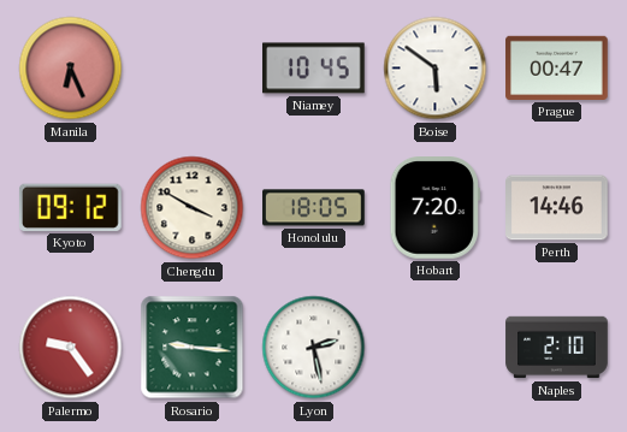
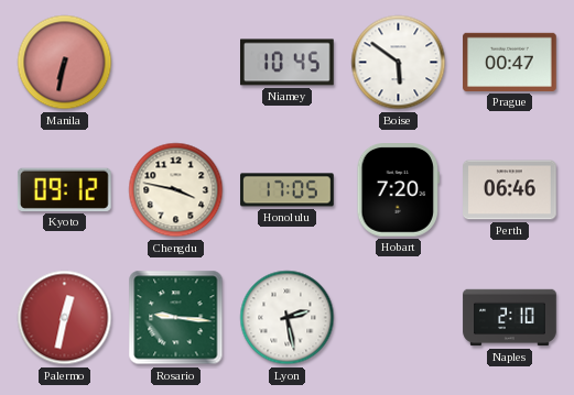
Manila: 6:26 -> 6:32 (65, 63)
Chengdu: 3:50 -> 3:47 (176, 190)
Honolulu: 18:05 -> 17:05 (288, 190)
Perth: 14:46 -> 06:46 (510, 190)
Palermo: 9:24 -> 12:32 (65, 318)
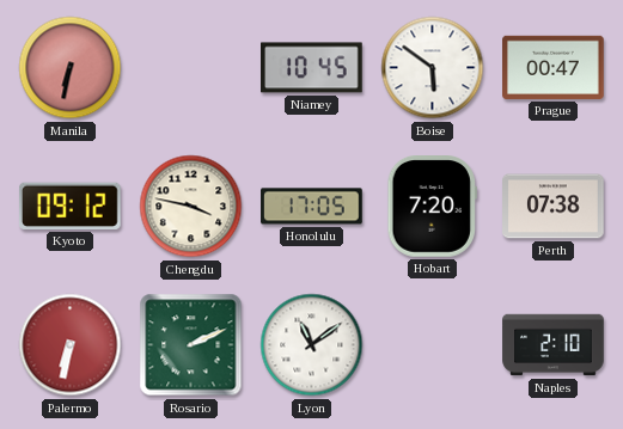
Perth: 06:46 -> 07:38 (554, 207)
Palermo: 12:32 -> 6:32 (71, 345)
Rosario: 9:16 -> 2:11 (191, 345)
Lyon: 2:28 -> 11:09 (312, 345)
